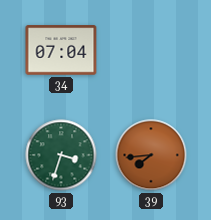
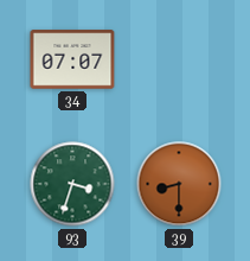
34: 07:04 -> 07:07 (72, 59)
39: 7:44 -> 8:30 (179, 184)
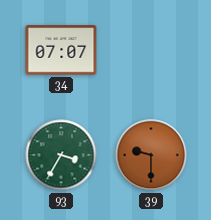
93: 3:33 -> 3:35 (61, 155)
39: 8:30 -> 9:30 (151, 155)
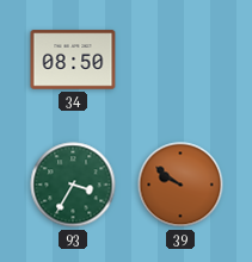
34: 07:07 -> 08:50 (73, 60)
39: 9:30 -> 9:51 (180, 185)
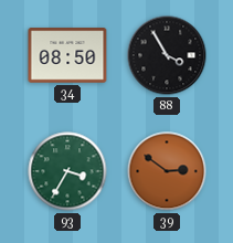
88: none -> 3:55 (167, 55)
39: 9:51 -> 2:51 (167, 171)
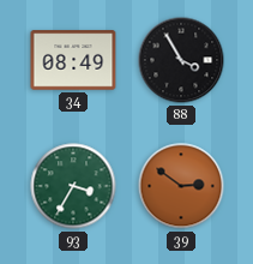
34: 08:50 -> 08:49 (73, 60)
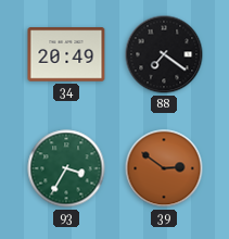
34: 08:49 -> 20:49 (66, 54)
88: 3:55 -> 7:21 (164, 54)
